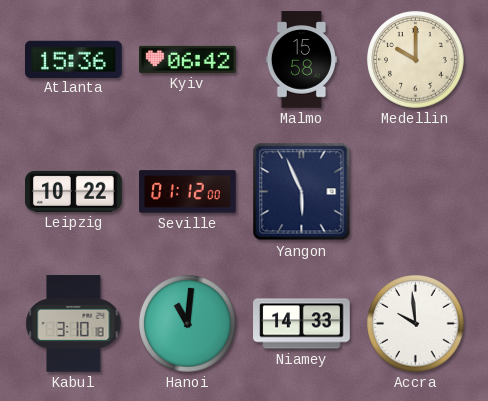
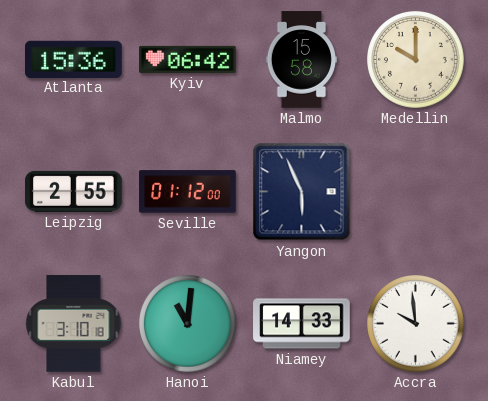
Leipzig: 10:22 -> 2:55 (74, 191)
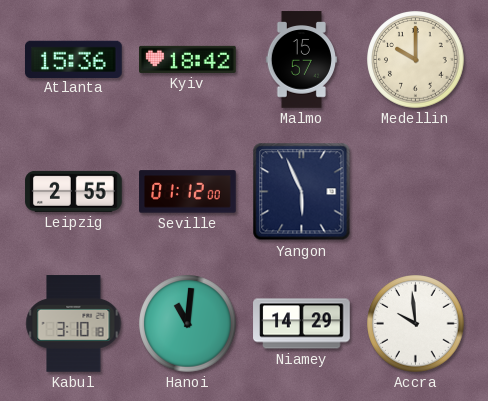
Kyiv: 06:42 -> 18:42 (188, 59)
Malmo: 15:58 -> 15:57 (301, 60)
Niamey: 14:33 -> 14:29 (302, 324)
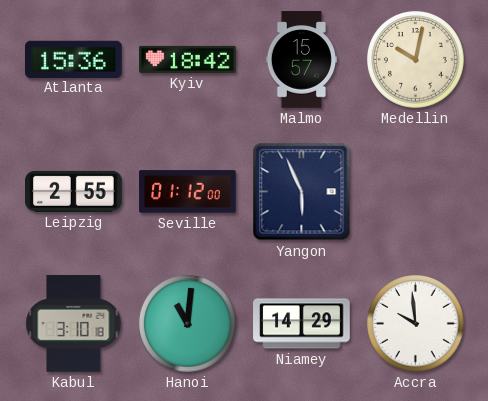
Medellin: 10:00 -> 10:02 (416, 60)
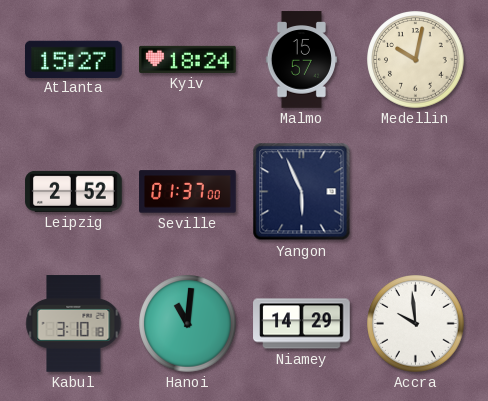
Atlanta: 15:36 -> 15:27 (74, 59)
Kyiv: 18:42 -> 18:24 (188, 59)
Leipzig: 2:55 -> 2:52 (74, 191)
Seville: 01:12 -> 01:37 (188, 192)
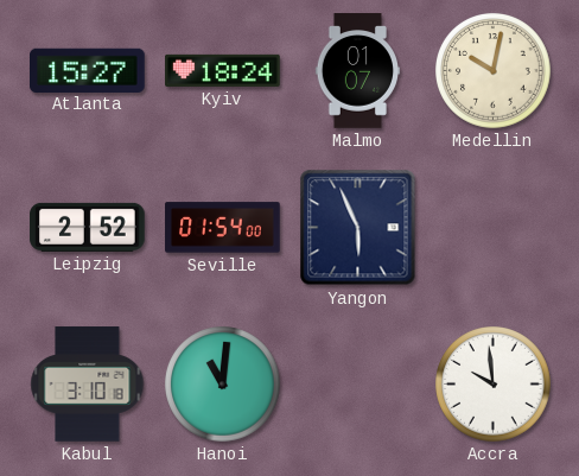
Malmo: 15:57 -> 01:07 (357, 71)
Seville: 01:37 -> 01:54 (223, 228)
Niamey: 14:29 -> none (302, 324)
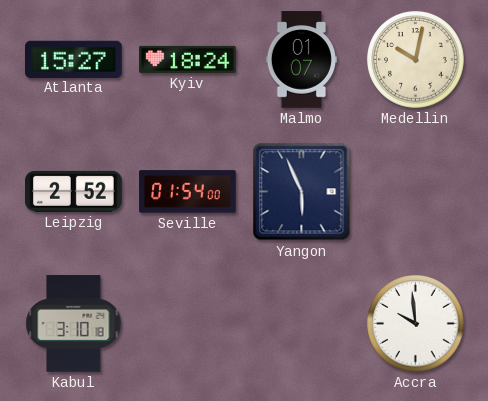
Hanoi: 11:01 -> none (223, 385)
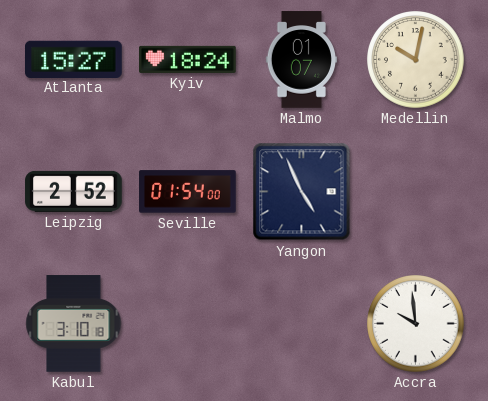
Yangon: 5:56 -> 4:56 (302, 192)
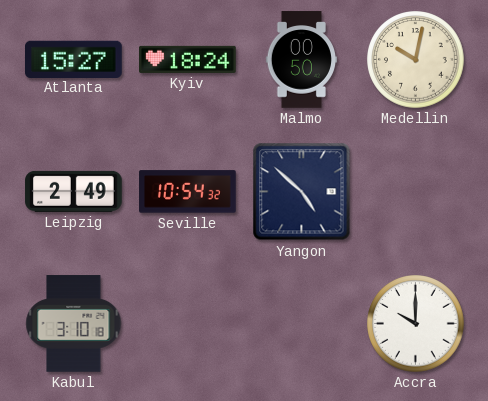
Malmo: 01:07 -> 00:50 (301, 60)
Leipzig: 2:52 -> 2:49 (74, 191)
Seville: 01:54 -> 10:54 (188, 192)
Yangon: 4:56 -> 4:52 (302, 192)
Accra: 9:59 -> 10:00 (416, 324)
